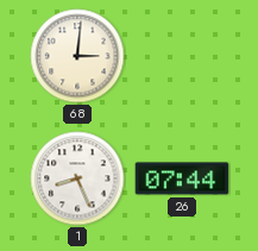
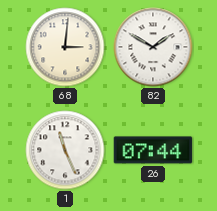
82: none -> 1:50 (153, 47)
1: 8:26 -> 11:26 (65, 150)
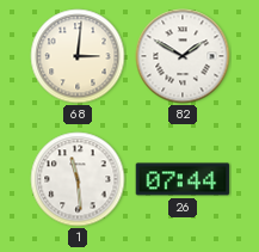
1: 11:26 -> 11:29 (78, 179)
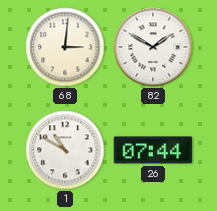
1: 11:29 -> 10:50 (65, 150)
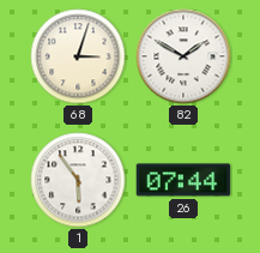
68: 3:01 -> 3:03 (78, 56)
1: 10:50 -> 5:54 (78, 180)
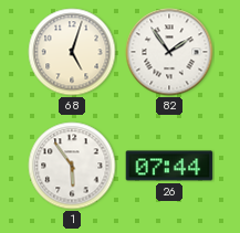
68: 3:03 -> 5:03 (72, 52)
82: 1:50 -> 1:54 (169, 52)
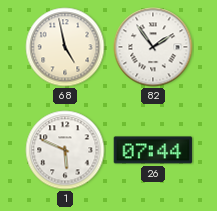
68: 5:03 -> 4:58 (65, 47)
1: 5:54 -> 5:49 (65, 150)
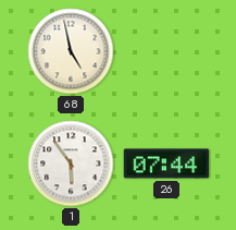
82: 1:54 -> none (153, 47)
1: 5:49 -> 5:54 (71, 164)
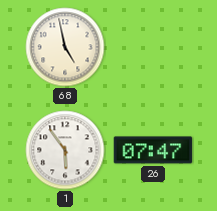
26: 07:44 -> 07:47 (153, 150)
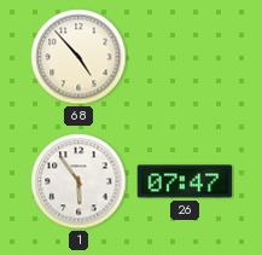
68: 4:58 -> 4:53 (78, 57)
